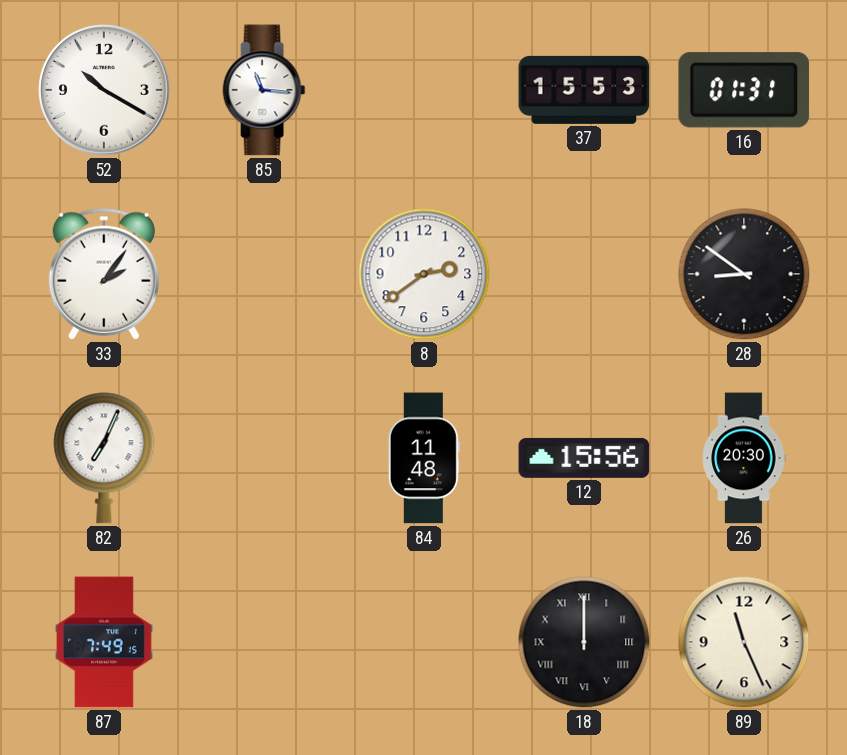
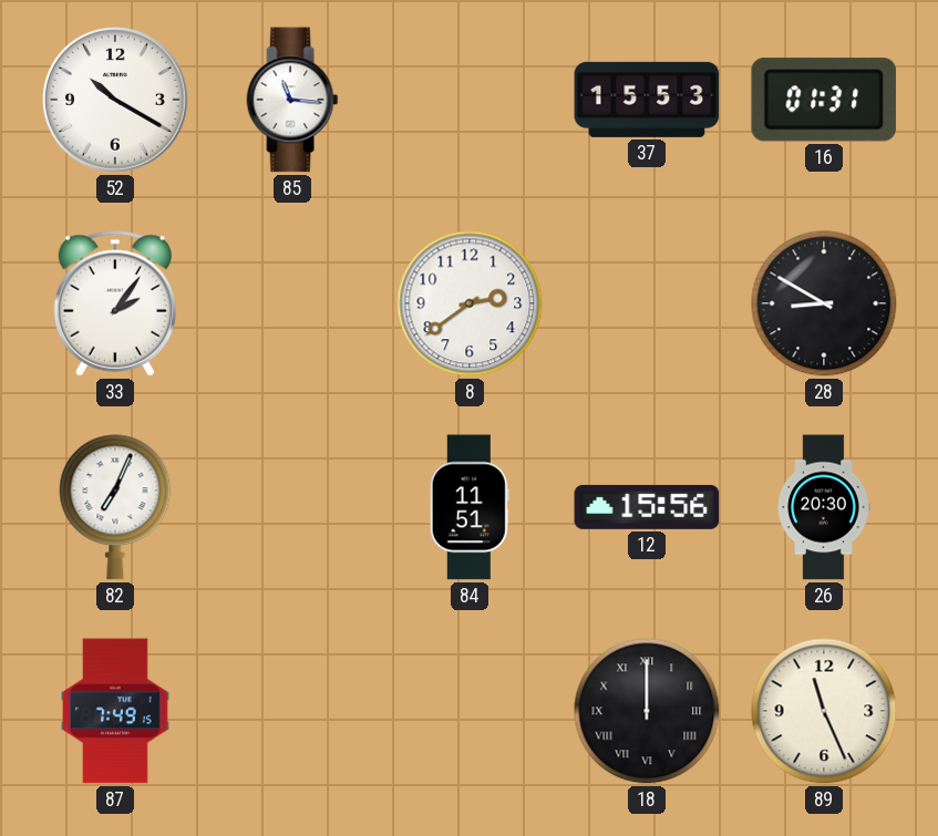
28: 8:51 -> 8:50 (824, 303)
84: 11:48 -> 11:51 (470, 507)
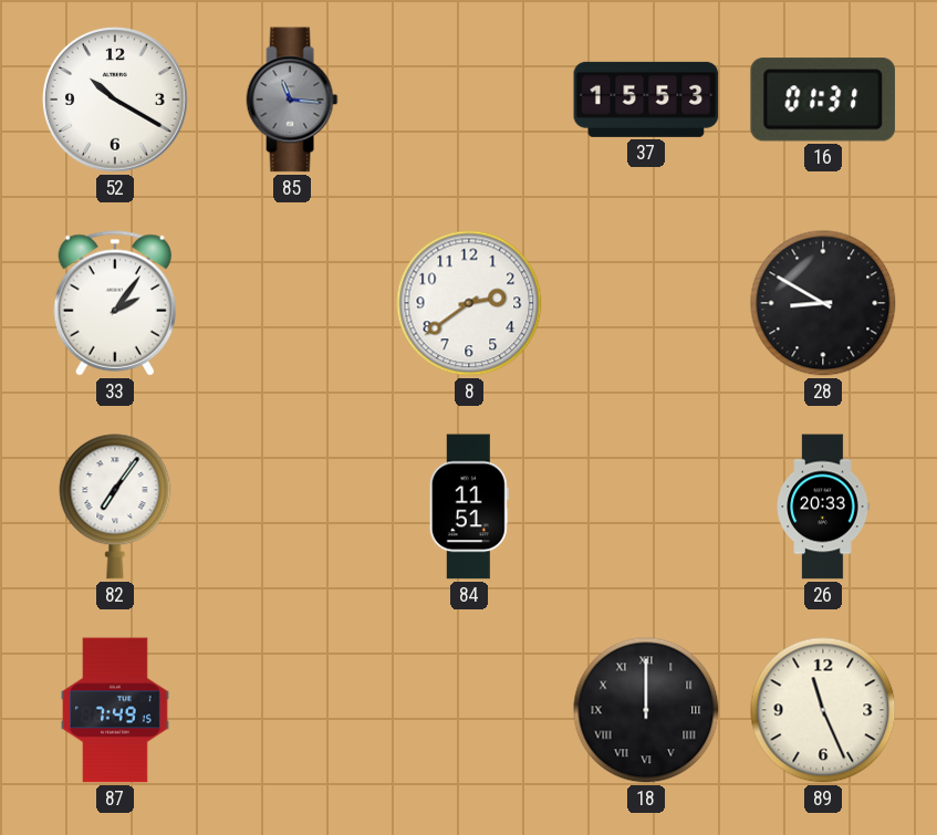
85 dial: white -> grey (292, 100)
82: 7:04 -> 7:06 (115, 507)
12: 15:56 -> none (647, 507)
26: 20:30 -> 20:33 (823, 507)
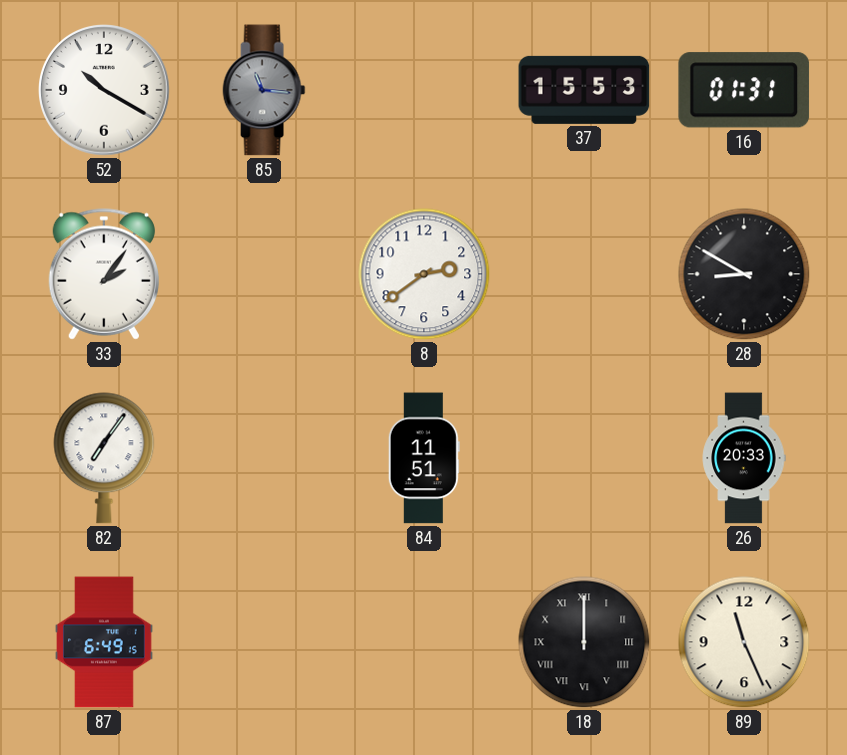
87: 7:49 -> 6:49 (105, 642)
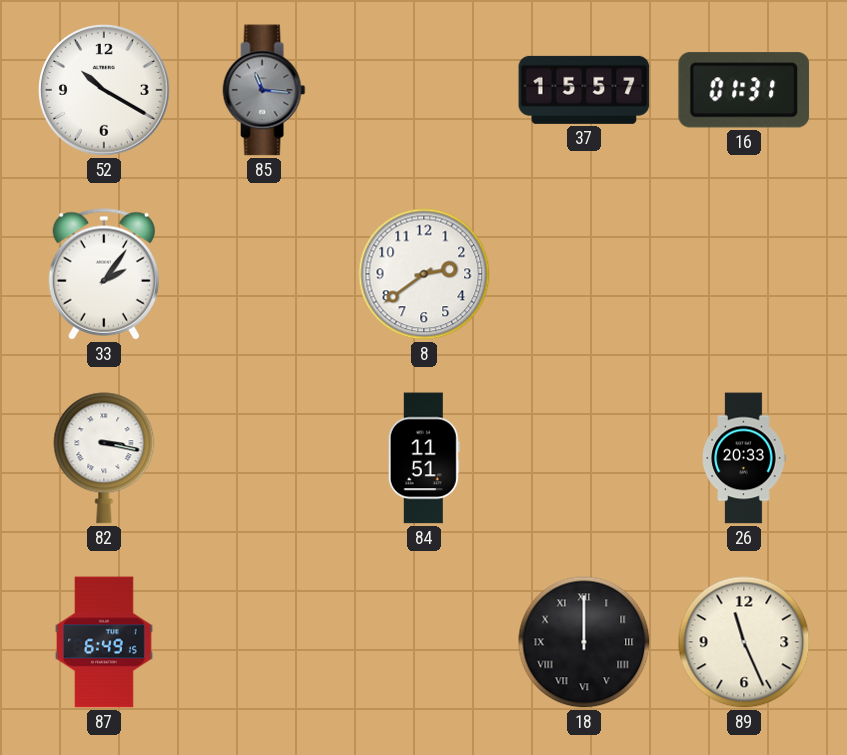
37: 15:53 -> 15:57 (584, 90)
28: 8:50 -> none (744, 274)
82: 7:06 -> 3:17 (104, 458)
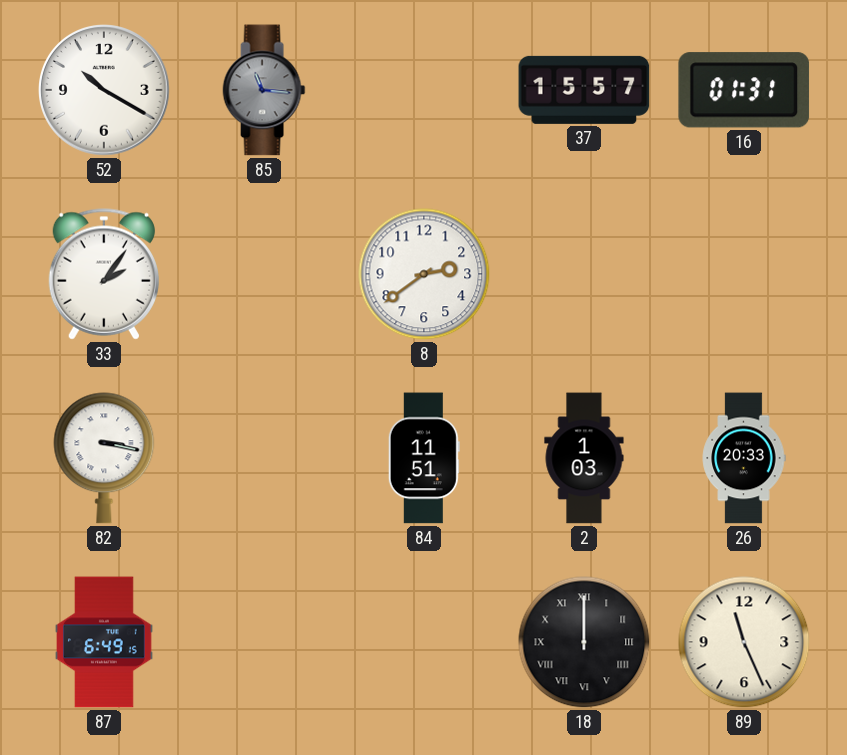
2: none -> 1:03 (584, 458)
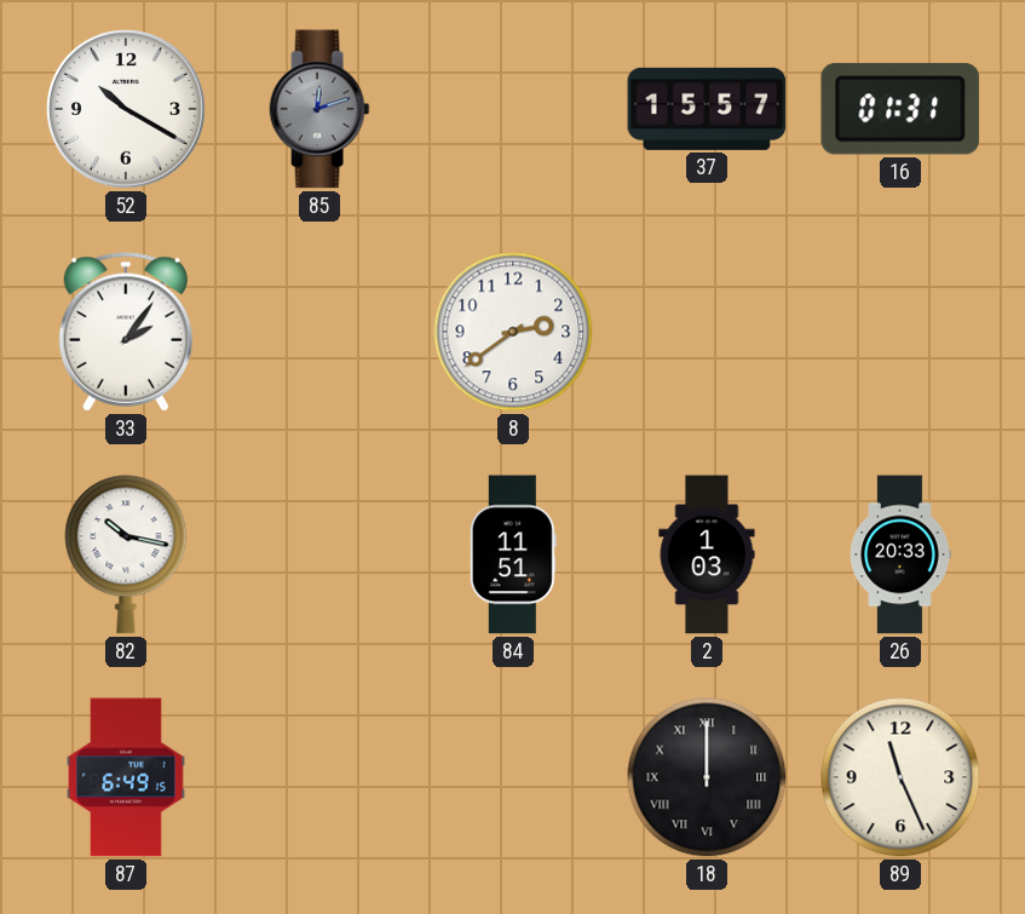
85: 11:16 -> 12:12 (319, 109)
82: 3:17 -> 10:17 (126, 554)
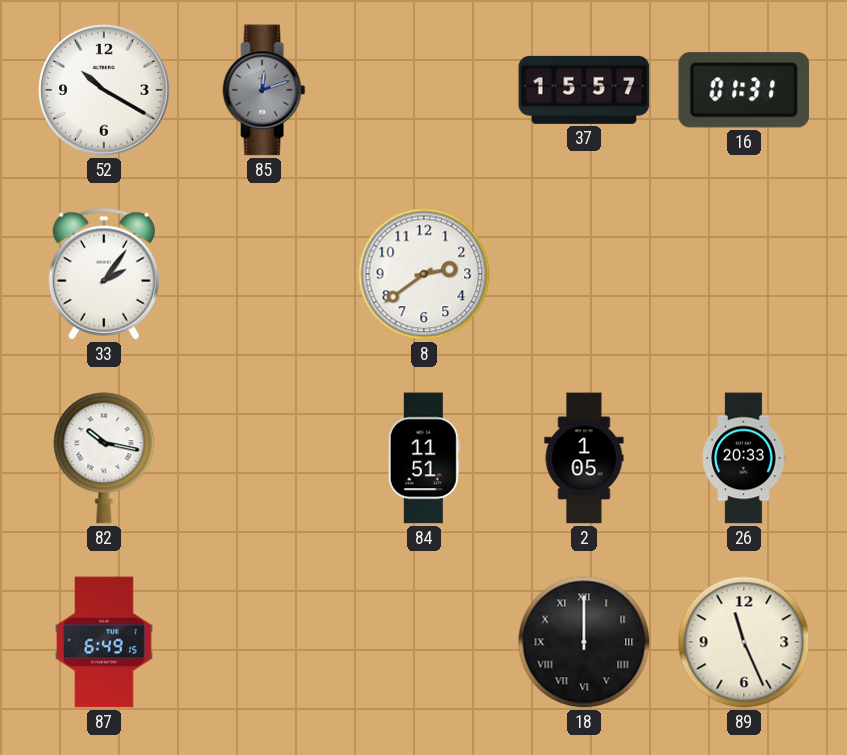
2: 1:03 -> 1:05 (584, 458)
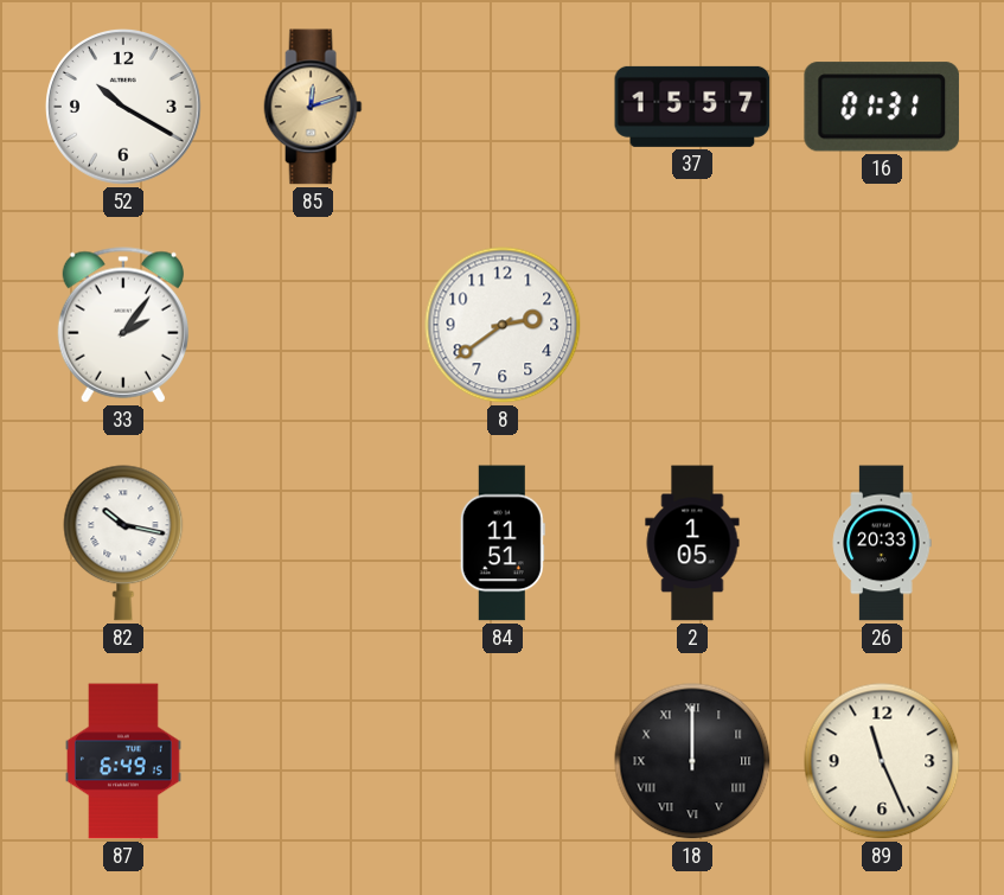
85 dial: grey -> champagne (313, 107)
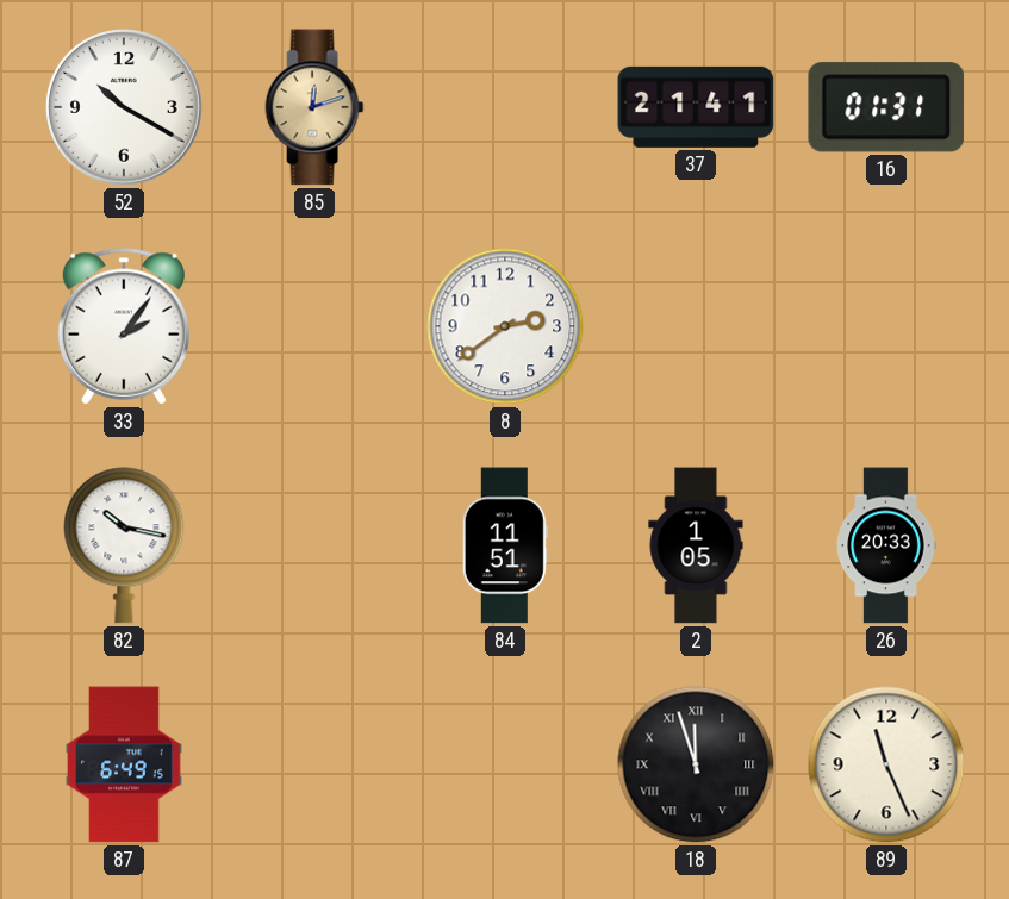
37: 15:57 -> 21:41 (696, 107)
18: 12:00 -> 11:57 (696, 764)
